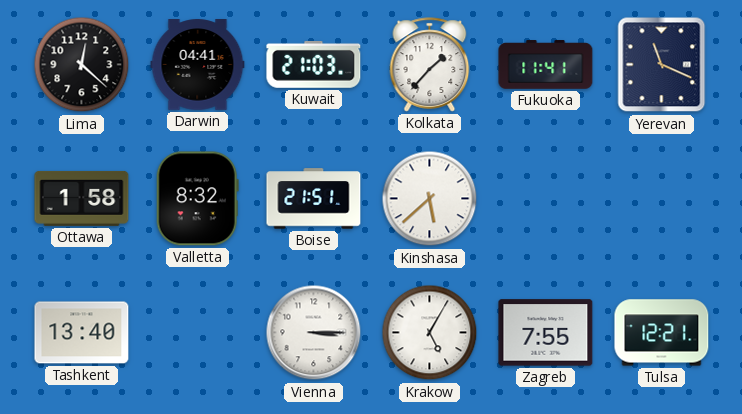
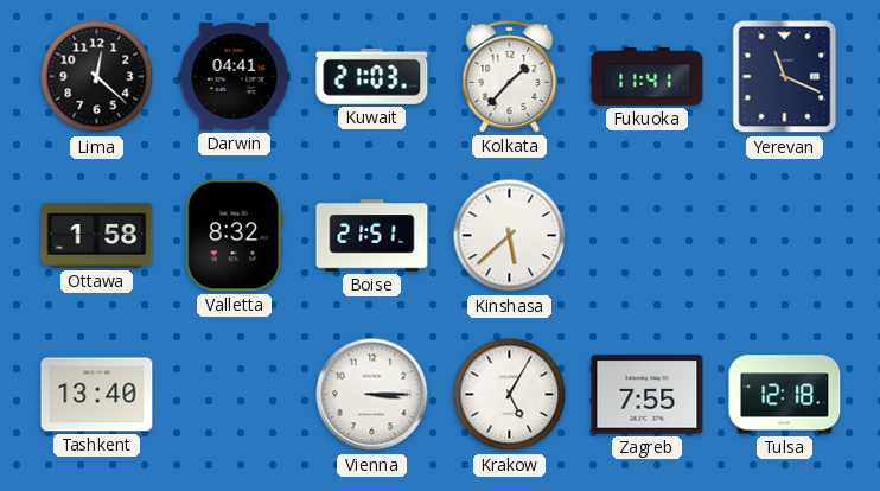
Tulsa: 12:21 -> 12:18 (785, 395)
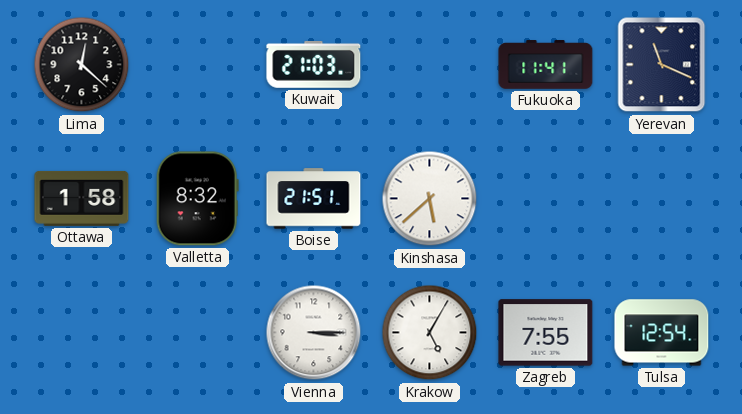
Darwin: 04:41 -> none (235, 77)
Kolkata: 1:37 -> none (510, 77)
Tashkent: 13:40 -> none (97, 395)
Tulsa: 12:18 -> 12:54 (662, 333)
